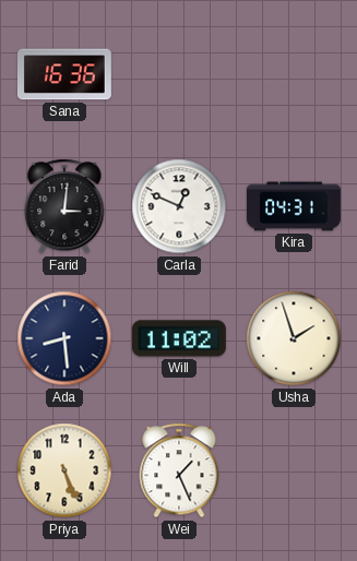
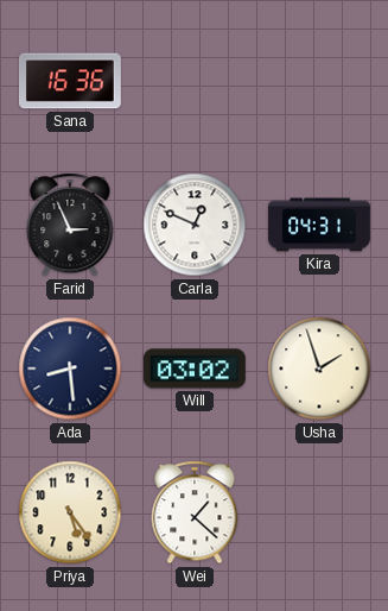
Farid: 3:01 -> 2:56 (70, 225)
Will: 11:02 -> 03:02 (195, 369)
Priya: 5:26 -> 5:24 (70, 512)
Wei: 1:26 -> 1:22 (195, 512)
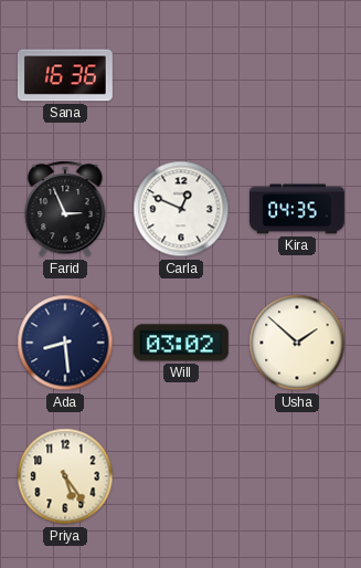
Kira: 04:31 -> 04:35 (298, 209)
Usha: 1:57 -> 1:52 (297, 343)
Wei: 1:22 -> none (195, 512)
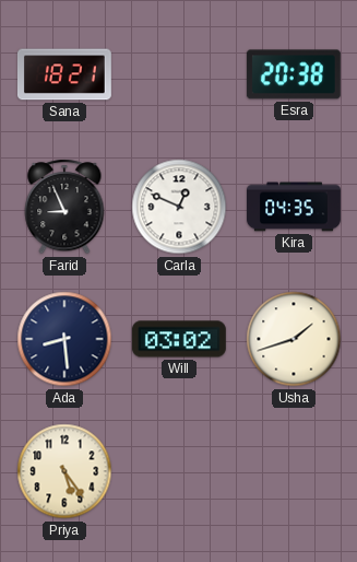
Sana: 16:36 -> 18:21 (64, 74)
Esra: none -> 20:38 (294, 74)
Farid: 2:56 -> 8:56 (64, 207)
Usha: 1:52 -> 1:42 (294, 339)
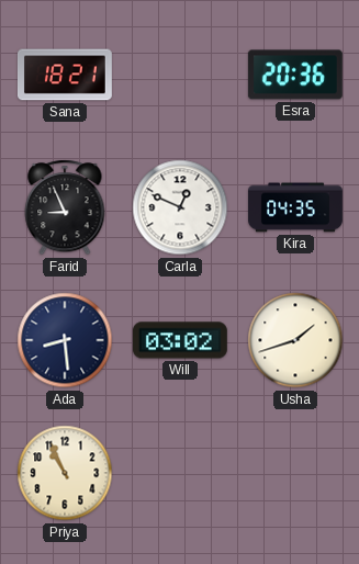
Esra: 20:38 -> 20:36 (295, 75)
Priya: 5:24 -> 10:56 (65, 473)
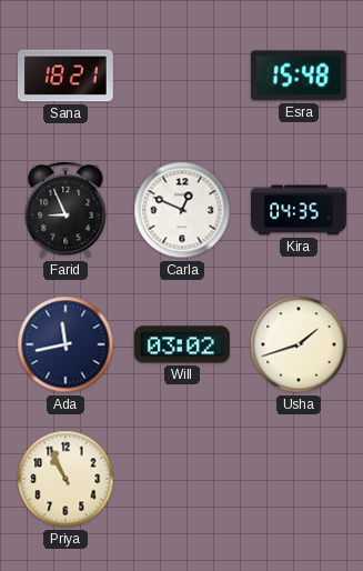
Esra: 20:36 -> 15:48 (299, 76)
Ada: 8:29 -> 11:43 (65, 344)
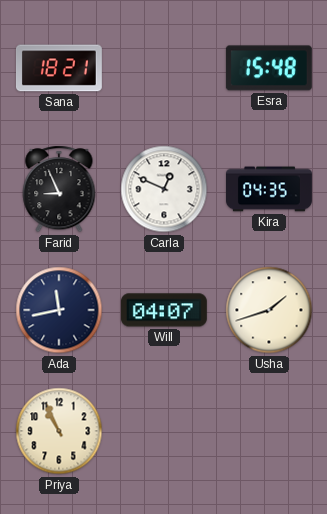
Will: 03:02 -> 04:07 (164, 310)
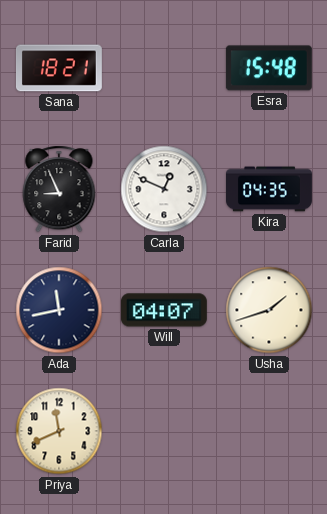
Priya: 10:56 -> 11:41 (59, 431)
